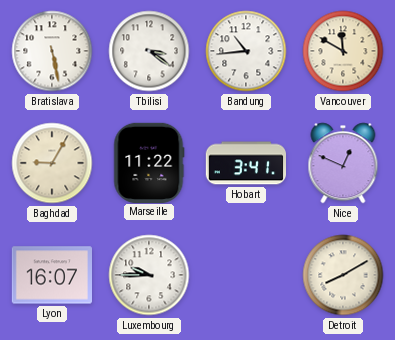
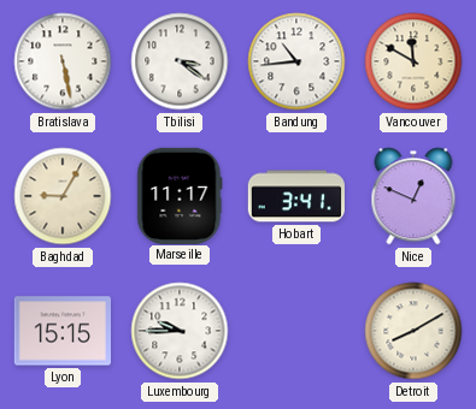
Marseille: 11:22 -> 11:17 (180, 195)
Lyon: 16:07 -> 15:15 (61, 331)
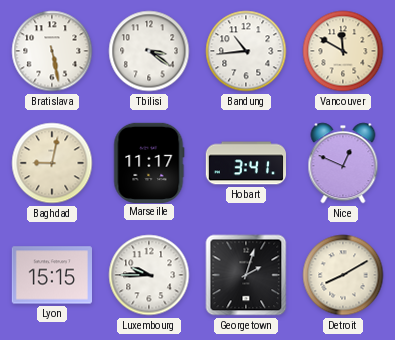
Baghdad: 9:05 -> 9:02 (52, 163)
Georgetown: none -> 2:03 (246, 275)
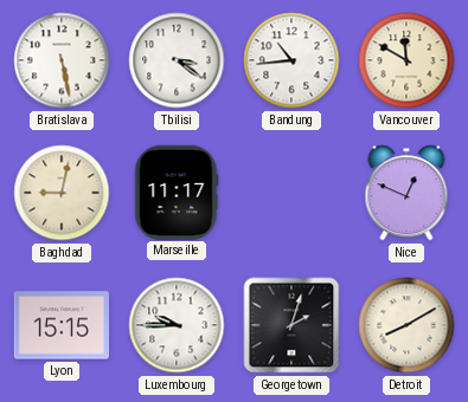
Hobart: 3:41 -> none (246, 163)
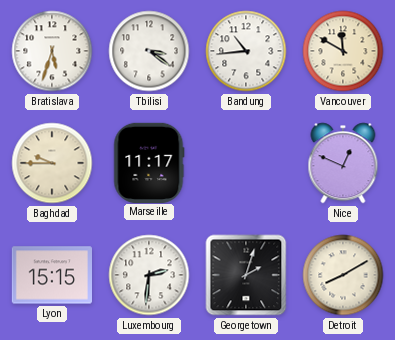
Bratislava: 5:28 -> 5:33 (52, 51)
Baghdad: 9:02 -> 9:45 (52, 163)
Luxembourg: 9:45 -> 2:31 (149, 275)
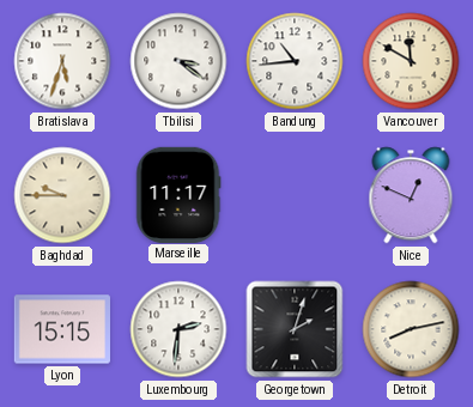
Detroit: 8:10 -> 8:13 (411, 329)
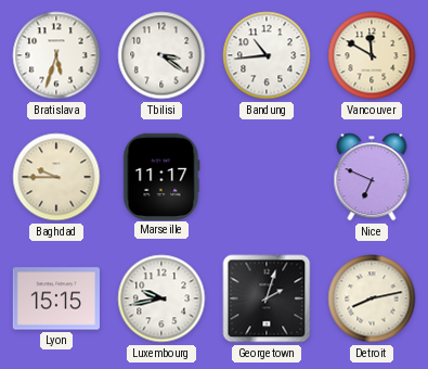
Nice: 12:49 -> 6:49 (372, 177)
Luxembourg: 2:31 -> 9:43 (161, 298)
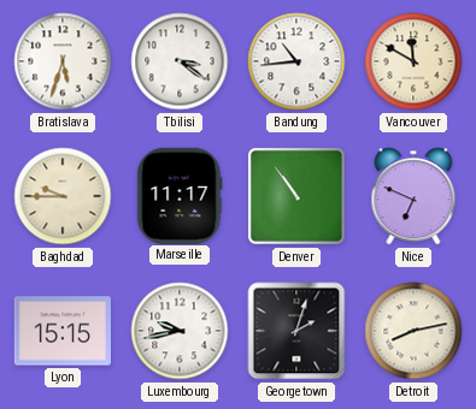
Denver: none -> 10:54 (296, 196)
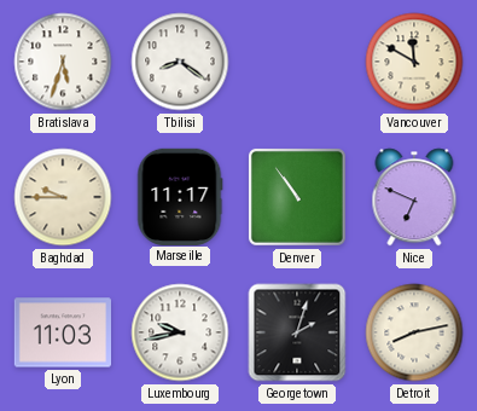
Tbilisi: 3:21 -> 8:21 (180, 62)
Bandung: 10:44 -> none (296, 61)
Lyon: 15:15 -> 11:03 (62, 332)
